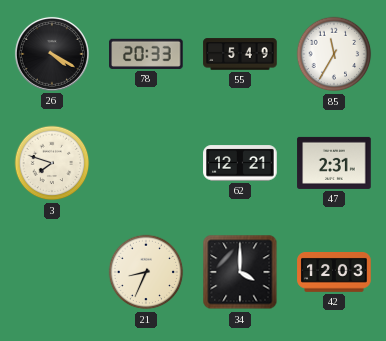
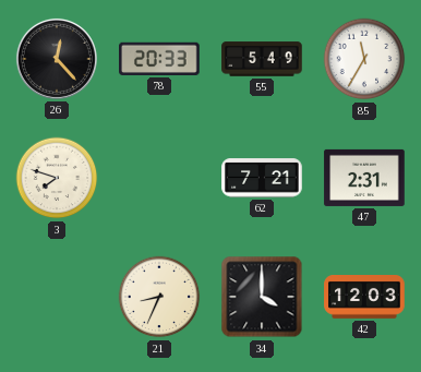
26: 4:20 -> 12:23 (57, 59)
62: 12:21 -> 7:21 (262, 178)
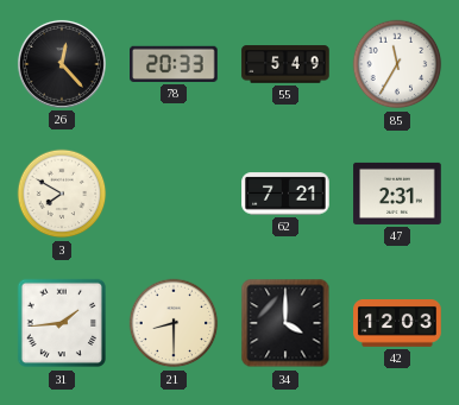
3: 7:48 -> 7:50 (62, 194)
31: none -> 1:44 (62, 323)
21: 8:34 -> 8:30 (174, 323)
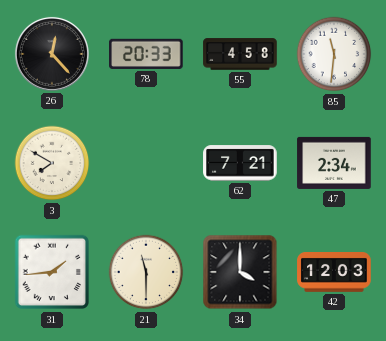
55: 5:49 -> 4:58 (240, 54)
85: 11:35 -> 11:31 (334, 54)
47: 2:31 -> 2:34 (334, 163)
21: 8:30 -> 11:30 (146, 272)
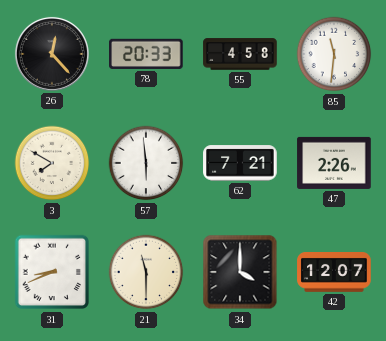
57: none -> 5:59 (146, 163)
47: 2:34 -> 2:26 (334, 163)
31: 1:44 -> 8:41 (52, 272)
42: 12:03 -> 12:07 (334, 273)
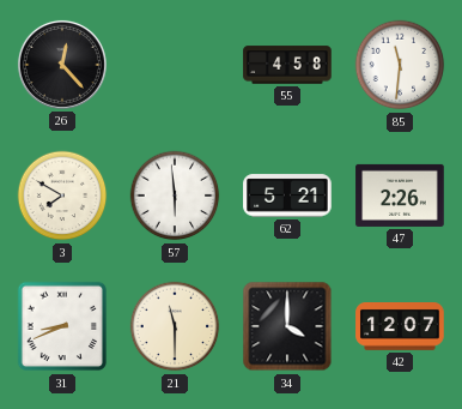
78: 20:33 -> none (146, 54)
62: 7:21 -> 5:21 (287, 196)
